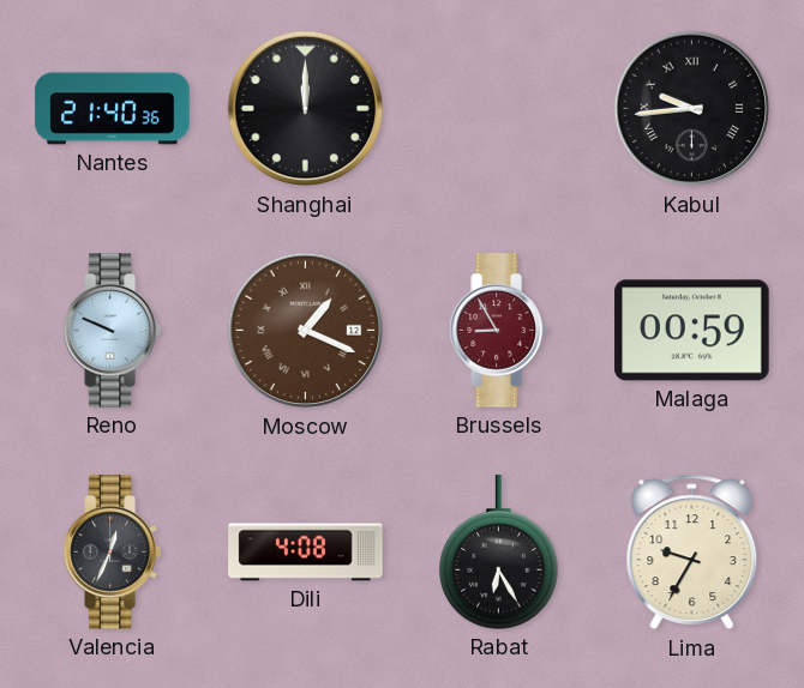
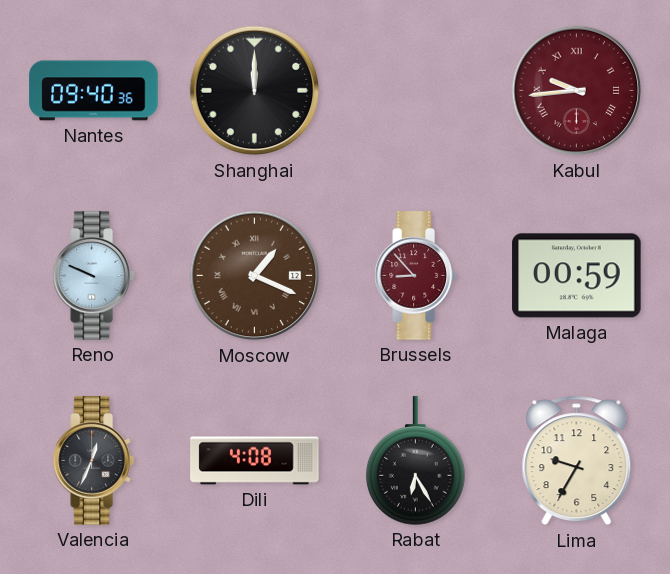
Nantes: 21:40 -> 09:40 (94, 91)
Kabul dial: black -> burgundy (577, 91)
Brussels: 8:55 -> 8:53 (415, 276)
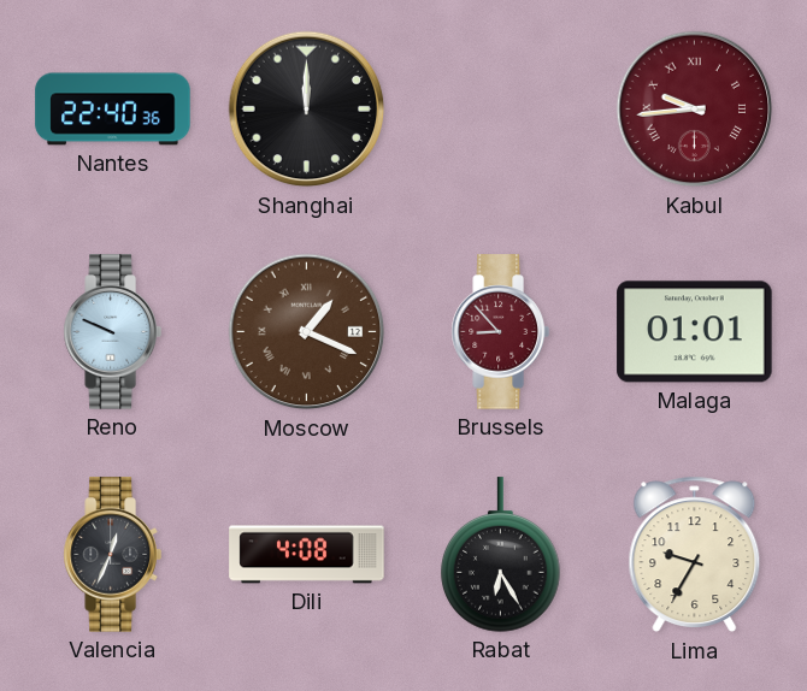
Nantes: 09:40 -> 22:40 (113, 110)
Malaga: 00:59 -> 01:01 (695, 332)
